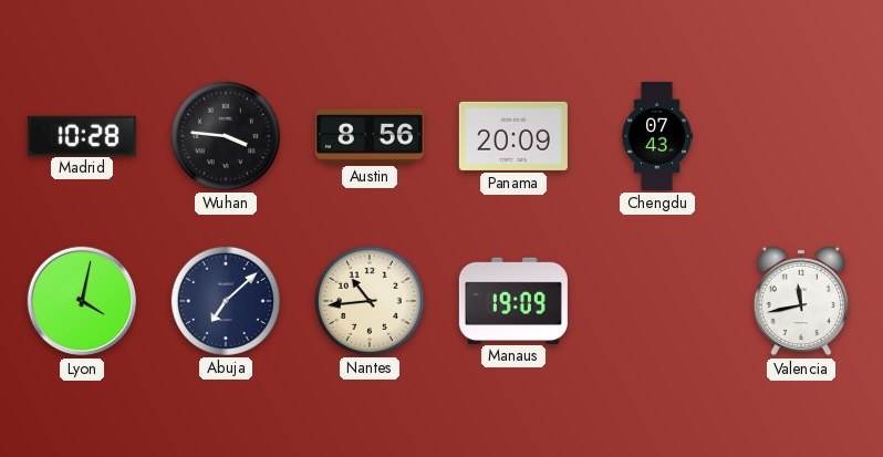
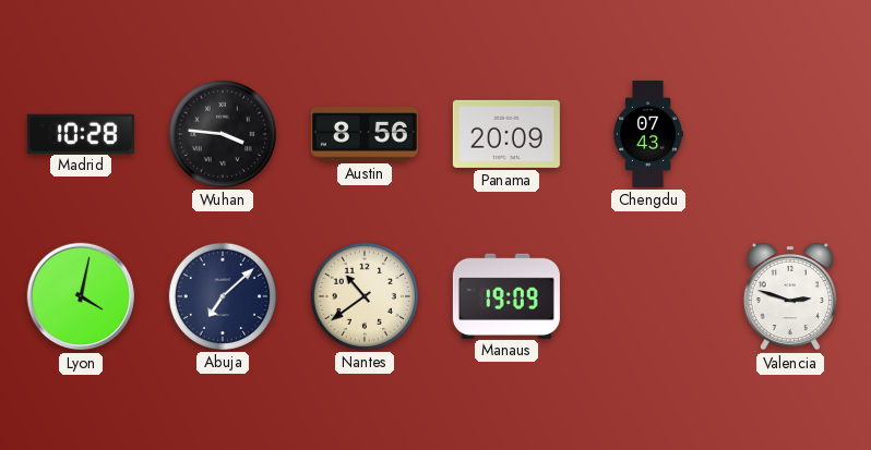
Nantes: 10:44 -> 10:39 (365, 296)
Valencia: 11:43 -> 2:48 (790, 296)
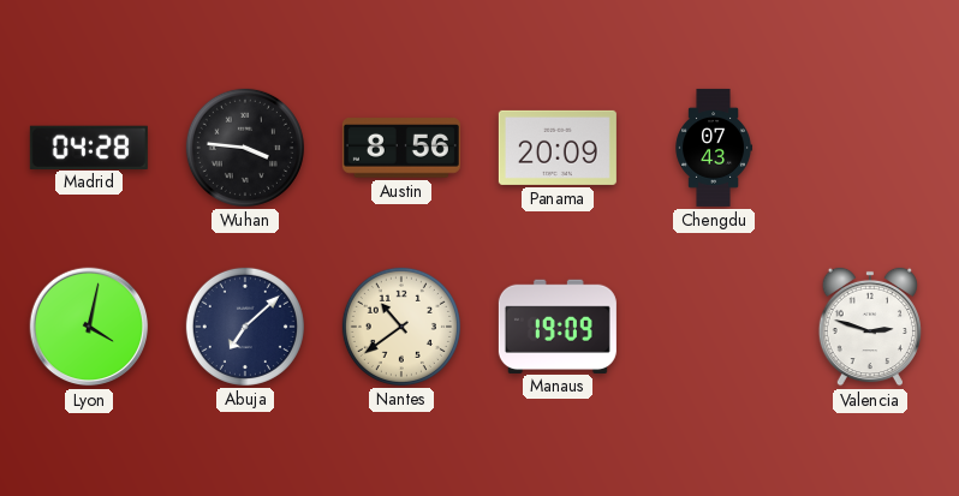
Madrid: 10:28 -> 04:28 (89, 147)
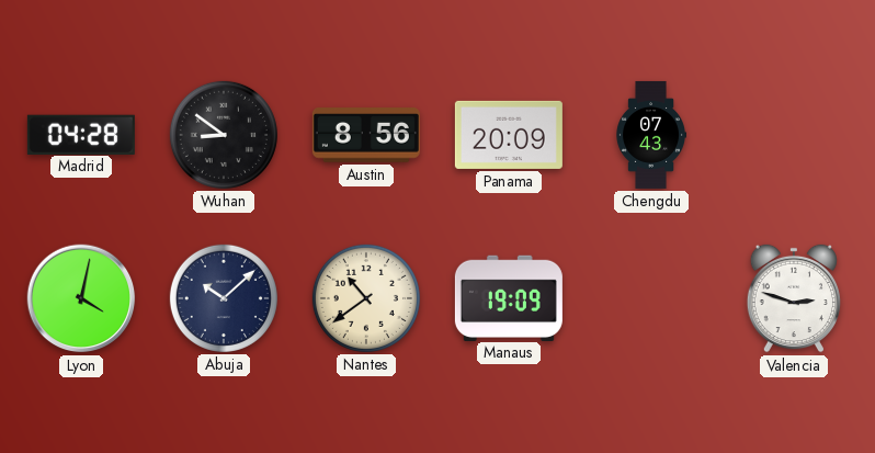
Wuhan: 3:46 -> 8:51 (224, 135)
Abuja: 7:08 -> 10:08 (224, 298)
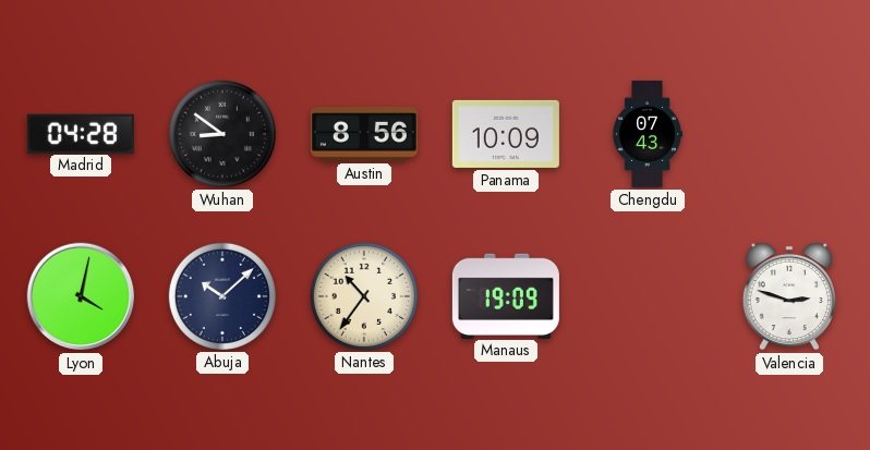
Panama: 20:09 -> 10:09 (506, 134)
Nantes: 10:39 -> 10:36 (364, 296)
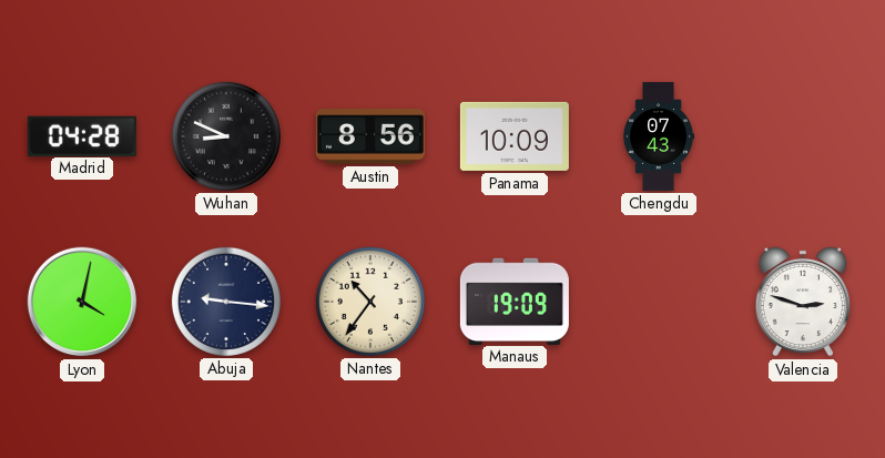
Wuhan: 8:51 -> 8:49 (226, 136)
Abuja: 10:08 -> 9:16 (226, 302)
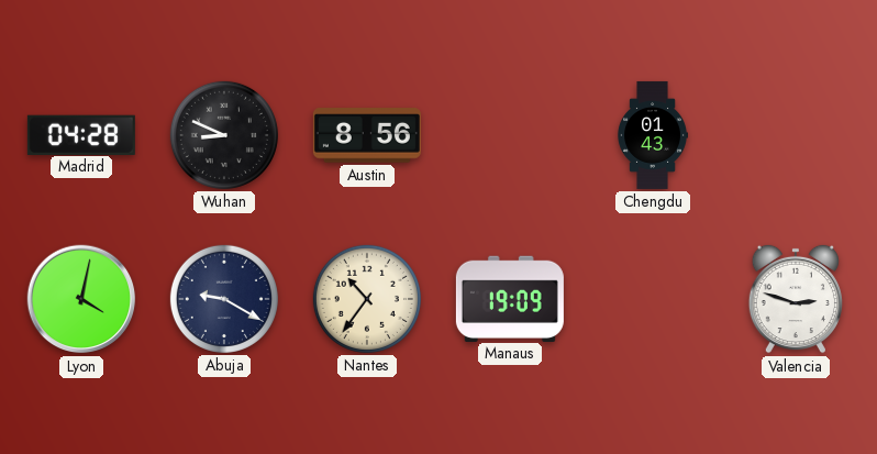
Panama: 10:09 -> none (515, 136)
Chengdu: 07:43 -> 01:43 (652, 135)
Abuja: 9:16 -> 9:20 (224, 299)
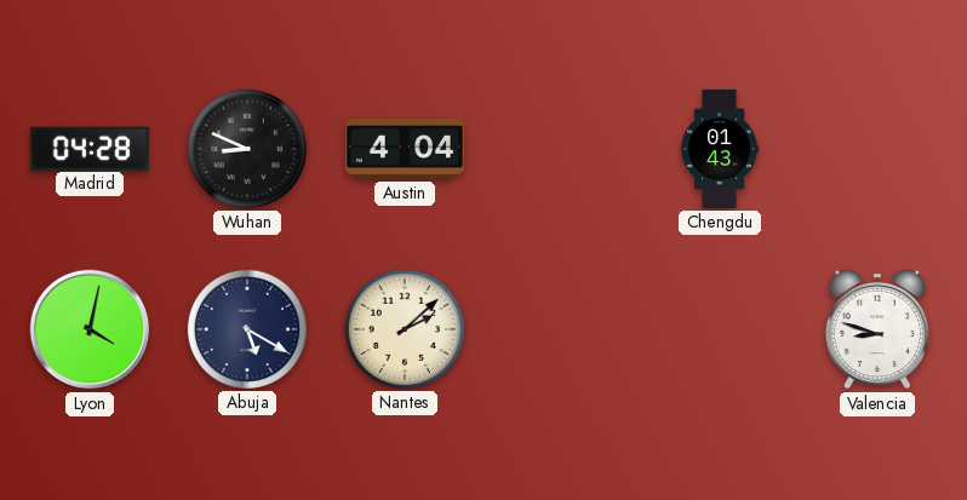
Austin: 8:56 -> 4:04 (405, 149)
Abuja: 9:20 -> 5:20 (247, 329)
Nantes: 10:36 -> 2:08 (405, 329)
Manaus: 19:09 -> none (510, 298)
Valencia: 2:48 -> 8:48 (877, 329)
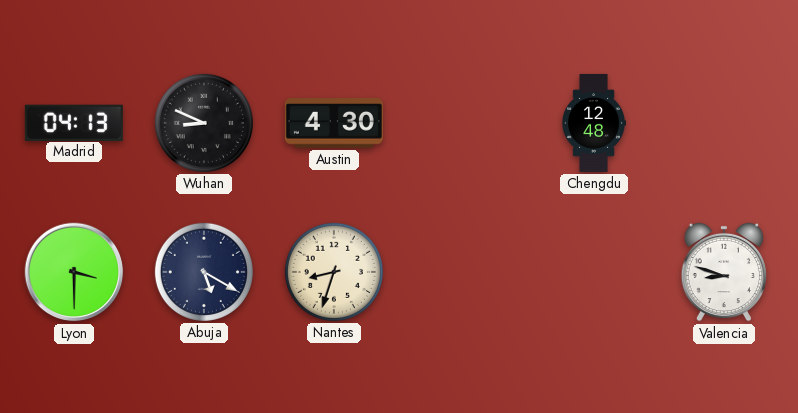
Madrid: 04:28 -> 04:13 (74, 122)
Austin: 4:04 -> 4:30 (334, 123)
Chengdu: 01:43 -> 12:48 (593, 123)
Lyon: 4:02 -> 3:30 (74, 272)
Nantes: 2:08 -> 8:33 (334, 272)
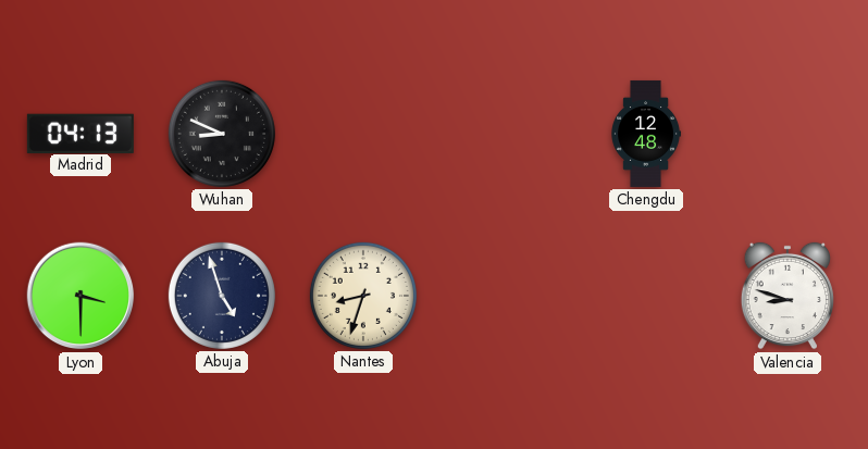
Austin: 4:30 -> none (334, 123)
Abuja: 5:20 -> 4:57 (222, 296)
